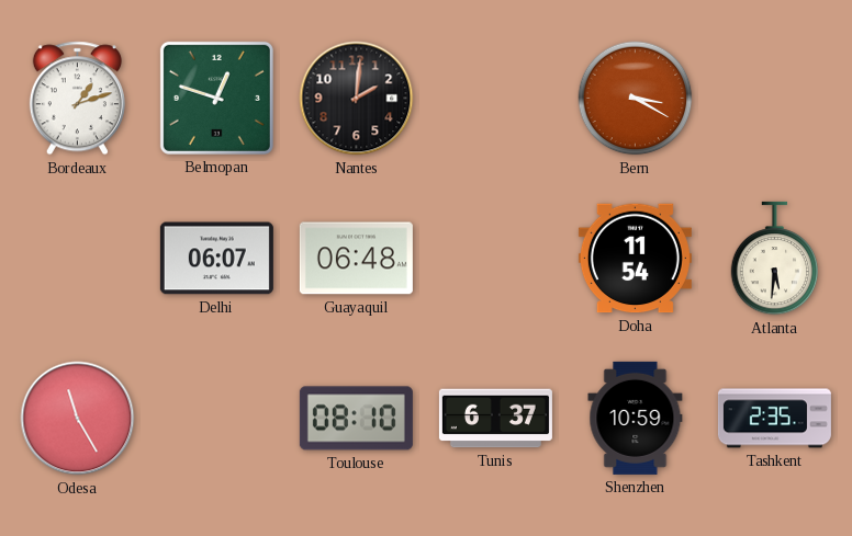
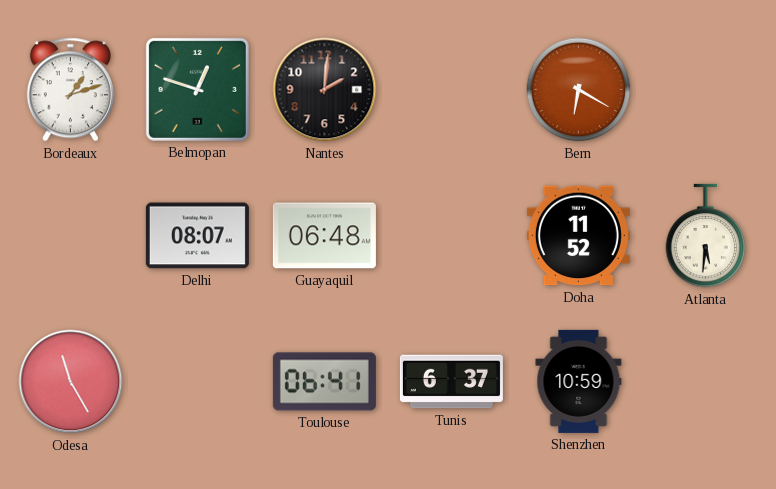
Bern: 3:20 -> 6:20 (579, 90)
Delhi: 06:07 -> 08:07 (197, 236)
Doha: 11:54 -> 11:52 (578, 236)
Toulouse: 08:10 -> 06:41 (324, 382)
Tashkent: 2:35 -> none (774, 419)
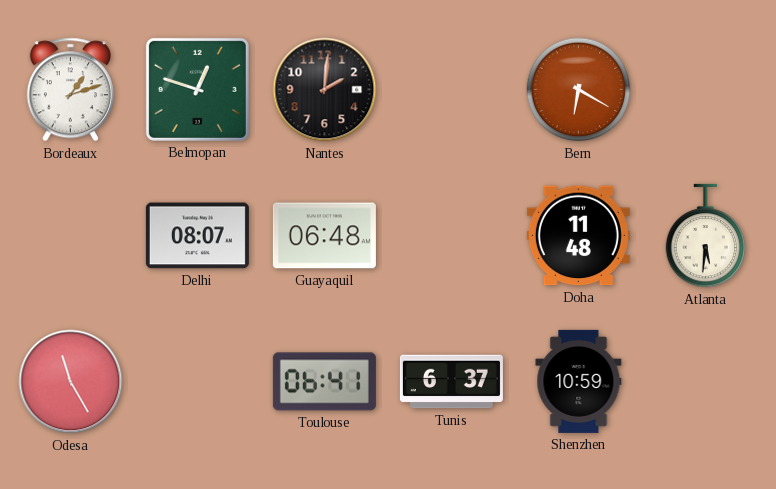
Doha: 11:52 -> 11:48 (578, 236)
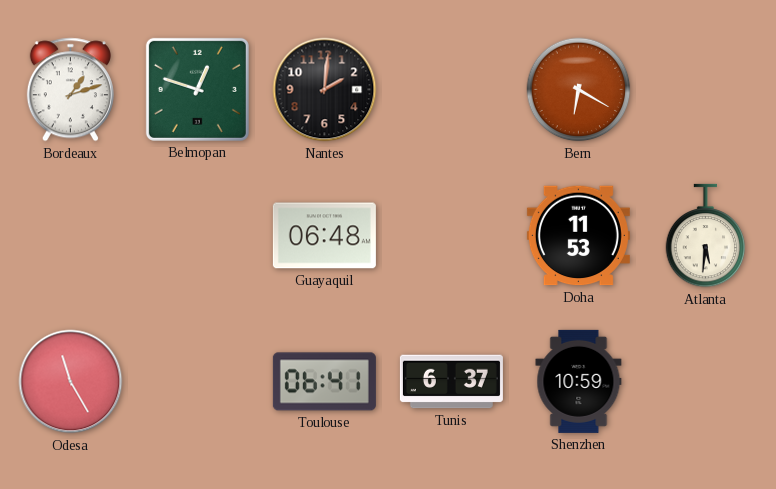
Delhi: 08:07 -> none (197, 236)
Doha: 11:48 -> 11:53 (578, 236)
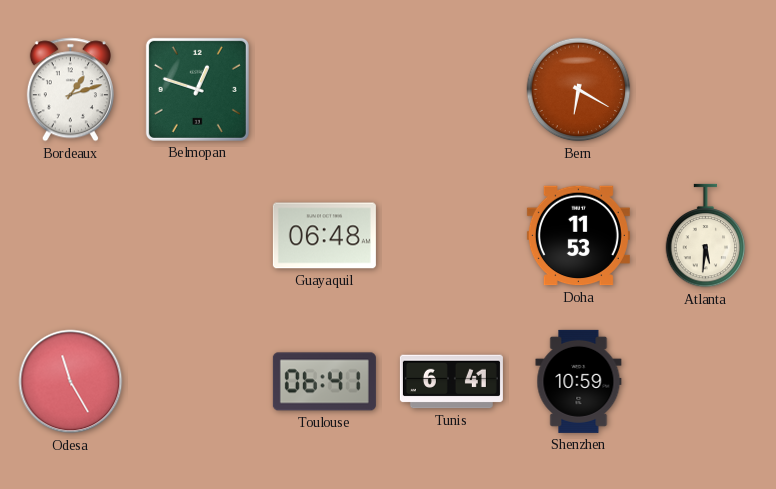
Nantes: 2:01 -> none (325, 90)
Tunis: 6:37 -> 6:41 (451, 382)
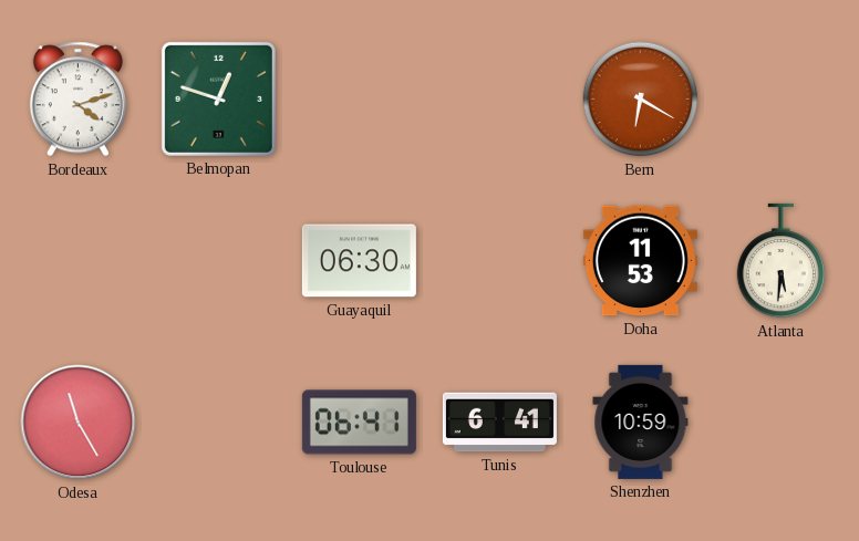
Bordeaux: 1:12 -> 4:12 (77, 100)
Guayaquil: 06:48 -> 06:30 (359, 261)
